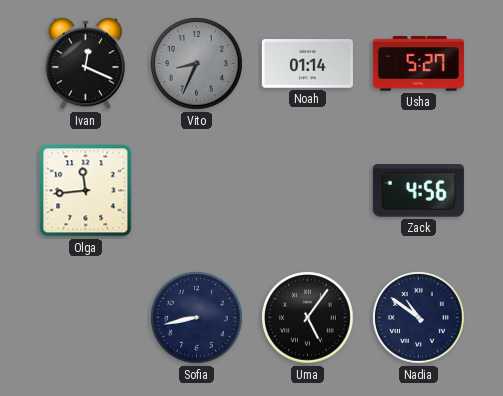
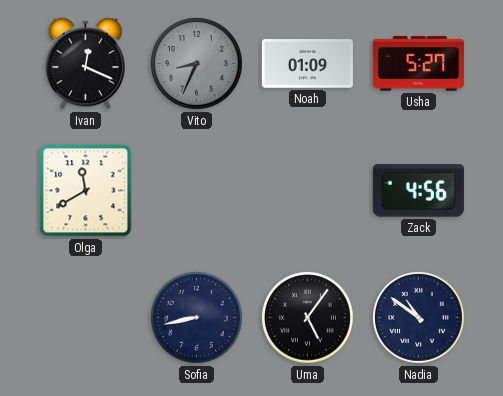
Noah: 01:14 -> 01:09 (307, 64)
Olga: 11:44 -> 11:40 (86, 191)
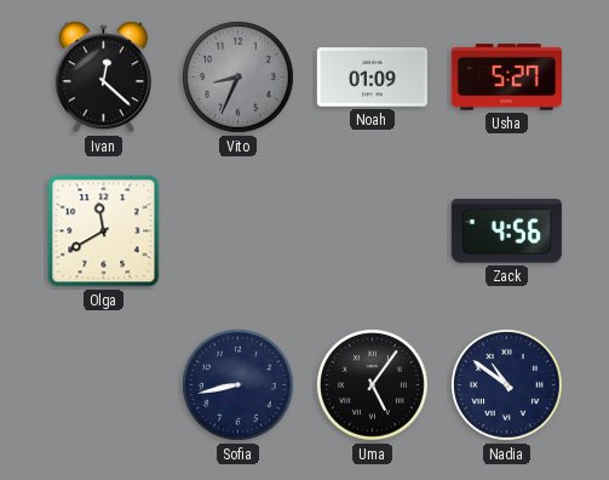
Ivan: 12:19 -> 12:22 (103, 78)
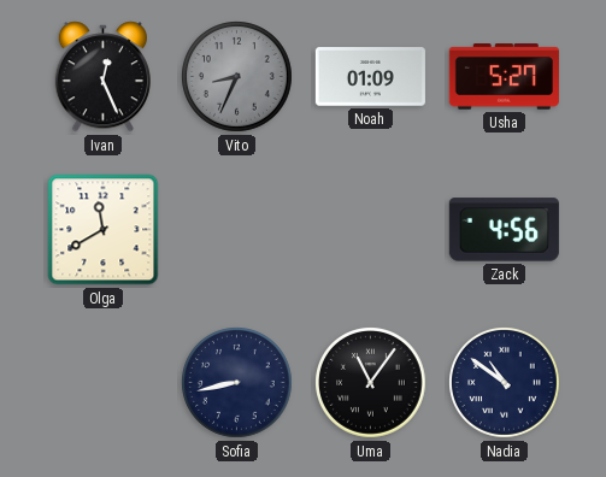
Ivan: 12:22 -> 12:26 (102, 77)
Uma: 5:06 -> 11:06 (371, 383)
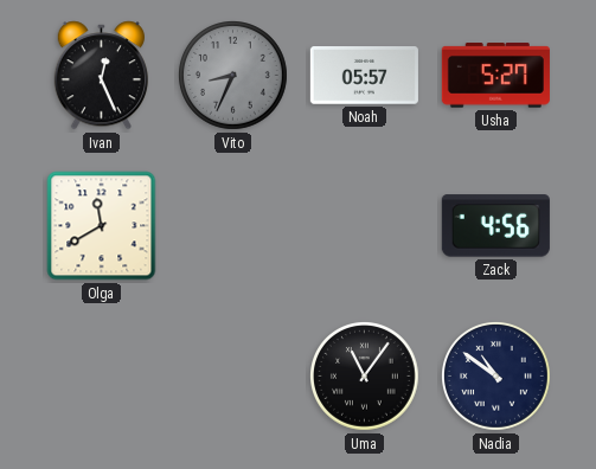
Noah: 01:09 -> 05:57 (364, 76)
Sofia: 8:43 -> none (237, 383)
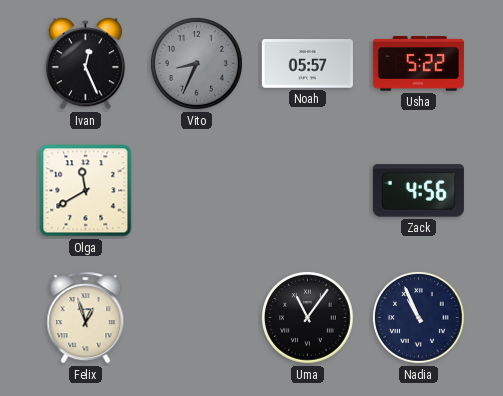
Usha: 5:27 -> 5:22 (418, 64)
Felix: none -> 12:57 (86, 318)
Nadia: 10:51 -> 10:56 (419, 318)
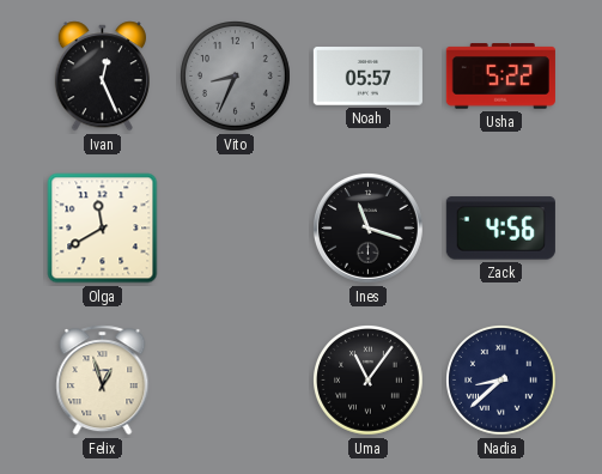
Ines: none -> 11:18 (369, 229)
Nadia: 10:56 -> 8:38 (501, 381)
